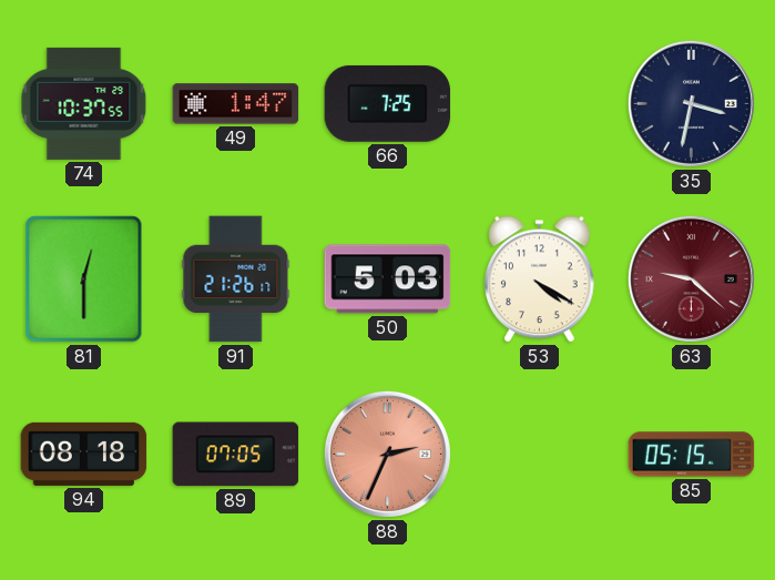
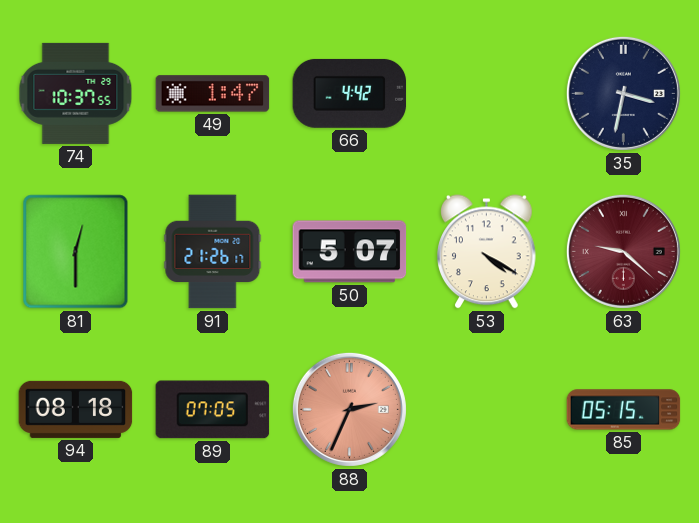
66: 7:25 -> 4:42 (350, 93)
50: 5:03 -> 5:07 (350, 252)
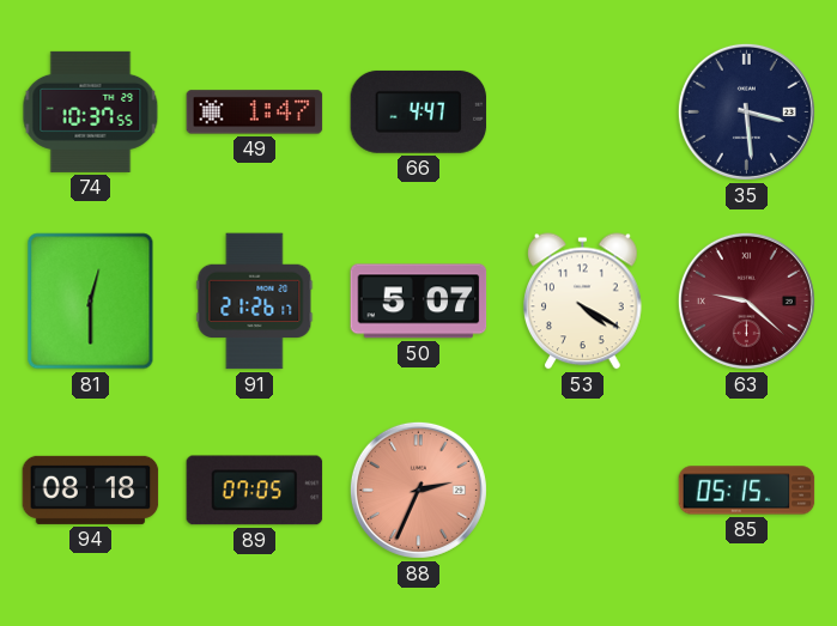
66: 4:42 -> 4:47 (419, 111)
35: 3:32 -> 3:29 (746, 111)
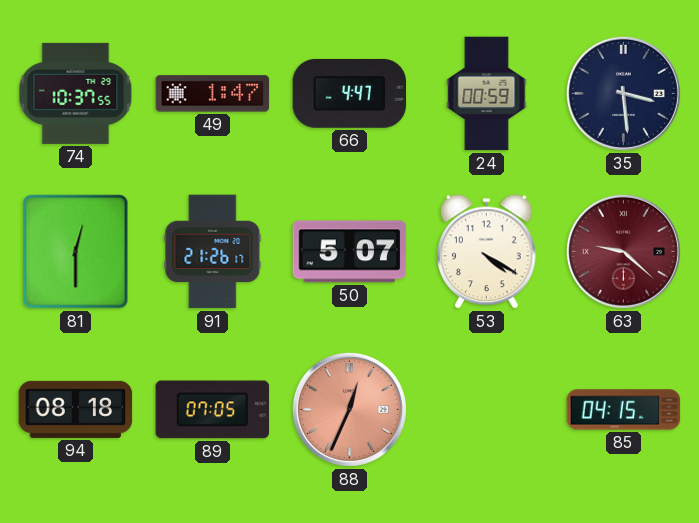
24: none -> 00:59 (487, 94)
88: 2:34 -> 12:34 (349, 409)
85: 05:15 -> 04:15 (624, 410)
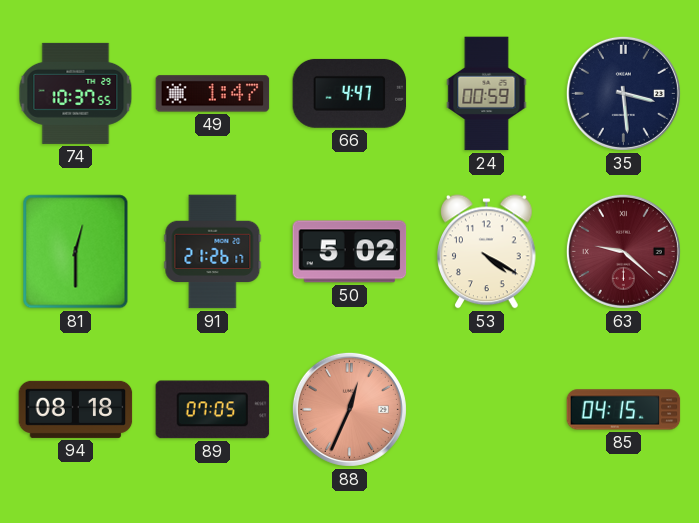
50: 5:07 -> 5:02 (350, 252)
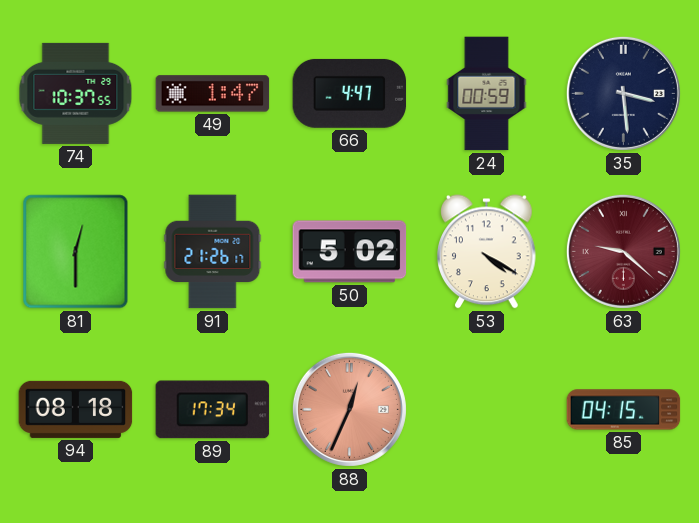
89: 07:05 -> 17:34 (213, 410)
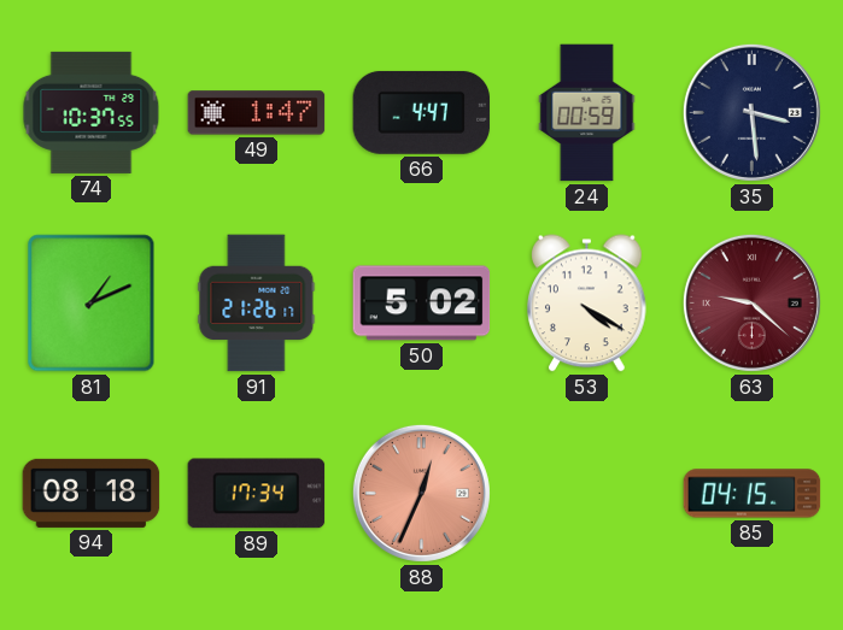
81: 12:30 -> 1:11 (92, 304)
